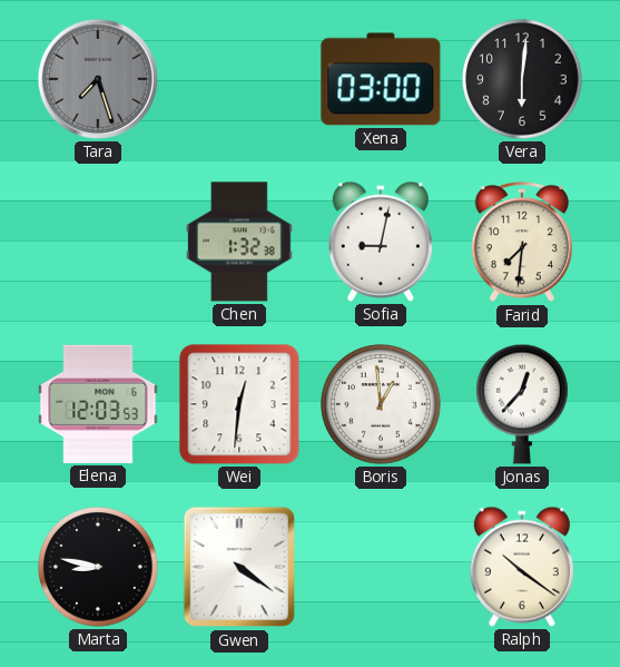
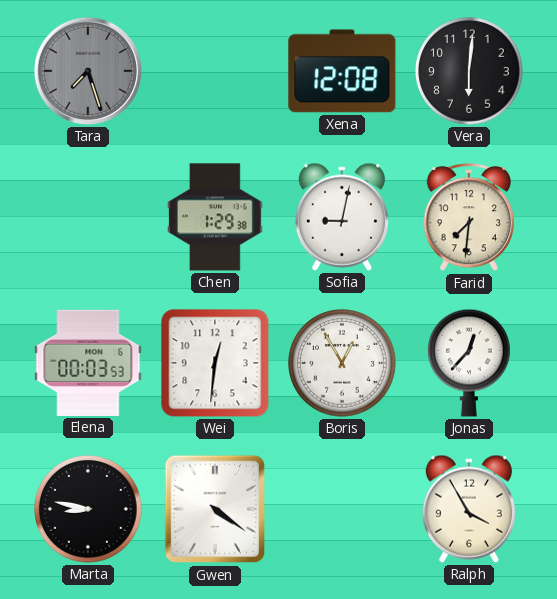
Xena: 03:00 -> 12:08 (342, 71)
Chen: 1:32 -> 1:29 (216, 217)
Elena: 12:03 -> 00:03 (88, 363)
Boris: 12:59 -> 12:55 (343, 364)
Ralph: 10:21 -> 3:55 (469, 509)
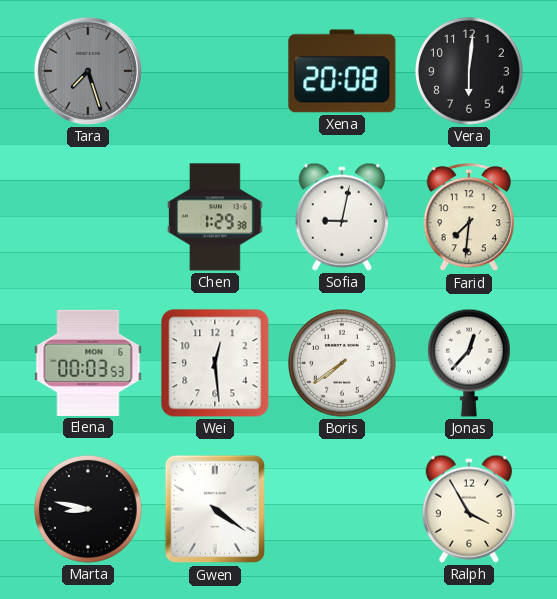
Xena: 12:08 -> 20:08 (342, 71)
Wei: 12:31 -> 12:29 (215, 363)
Boris: 12:55 -> 7:39 (343, 364)
